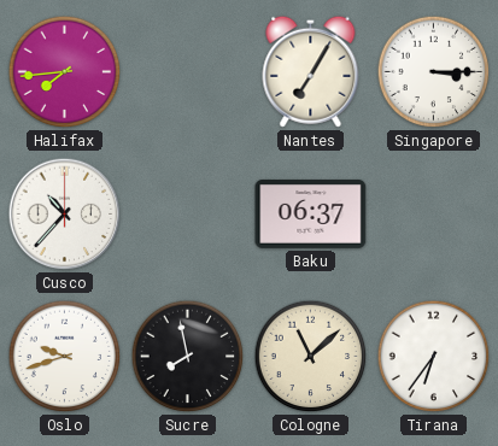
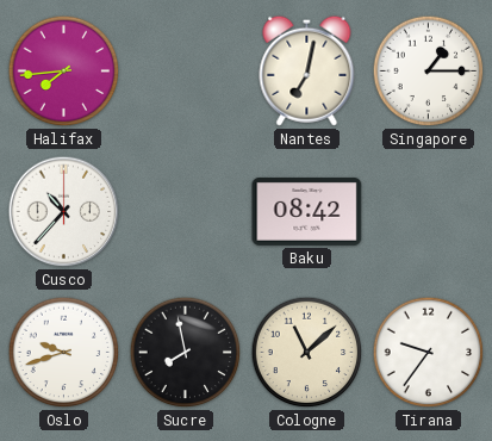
Nantes: 7:05 -> 7:02 (307, 70)
Singapore: 3:15 -> 1:15 (429, 72)
Baku: 06:37 -> 08:42 (307, 211)
Tirana: 6:36 -> 9:36 (429, 353)
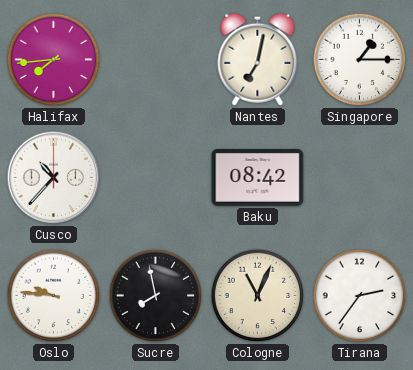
Oslo: 9:42 -> 9:46 (54, 296)
Cologne: 11:08 -> 11:04 (258, 296)
Tirana: 9:36 -> 2:36 (360, 296)
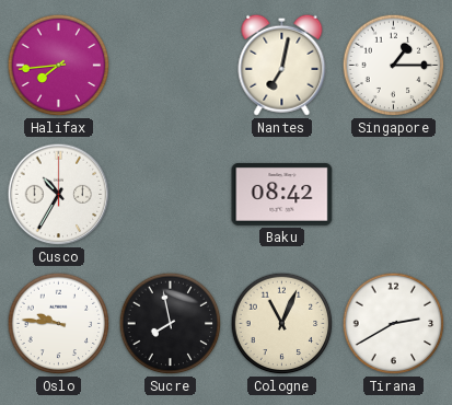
Cusco: 10:37 -> 10:35 (59, 195)
Tirana: 2:36 -> 2:40 (394, 324)
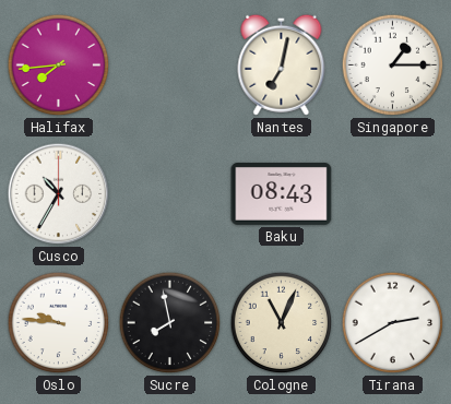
Baku: 08:42 -> 08:43 (282, 193)
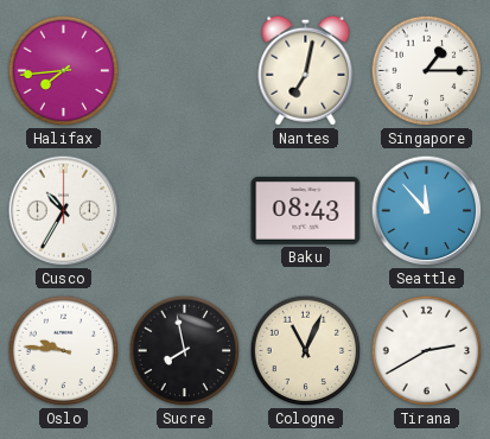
Seattle: none -> 11:53 (427, 211)
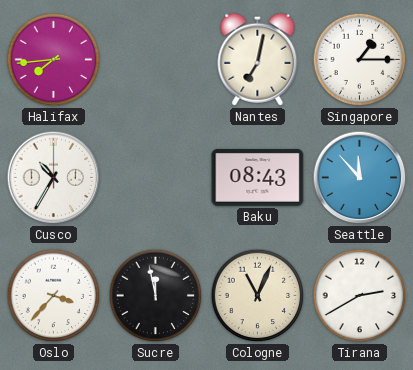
Oslo: 9:46 -> 3:37 (54, 296)
Sucre: 7:58 -> 11:58 (156, 296)
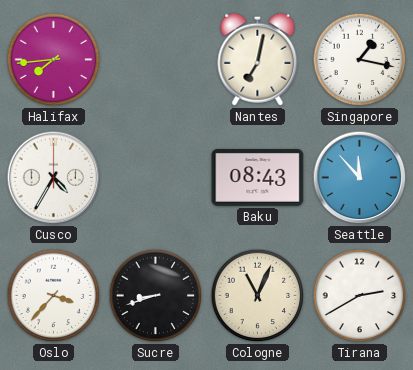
Singapore: 1:15 -> 1:17 (360, 60)
Cusco: 10:35 -> 4:35 (54, 178)
Sucre: 11:58 -> 8:42 (156, 296)
